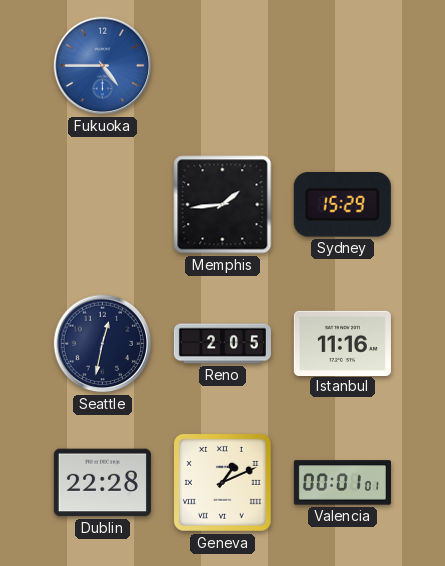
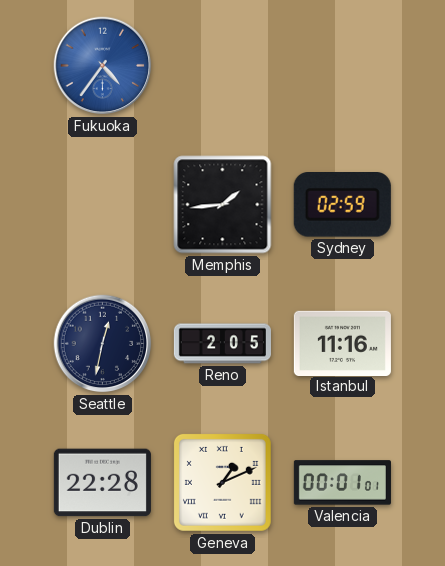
Fukuoka: 4:45 -> 4:36 (103, 66)
Sydney: 15:29 -> 02:59 (342, 205)
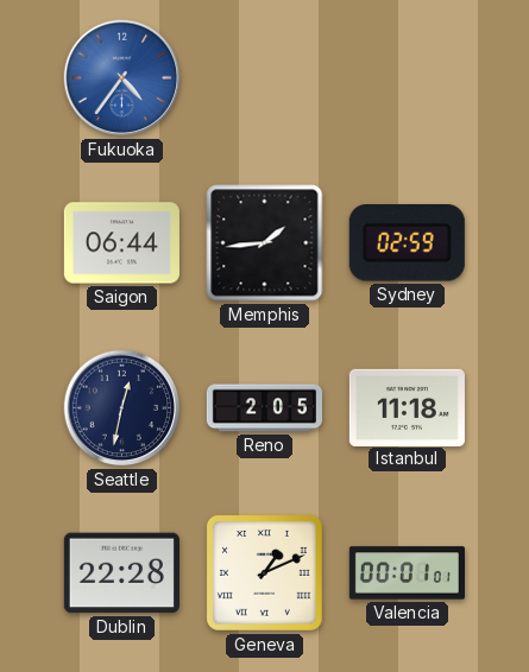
Saigon: none -> 06:44 (121, 243)
Istanbul: 11:16 -> 11:18 (407, 407)
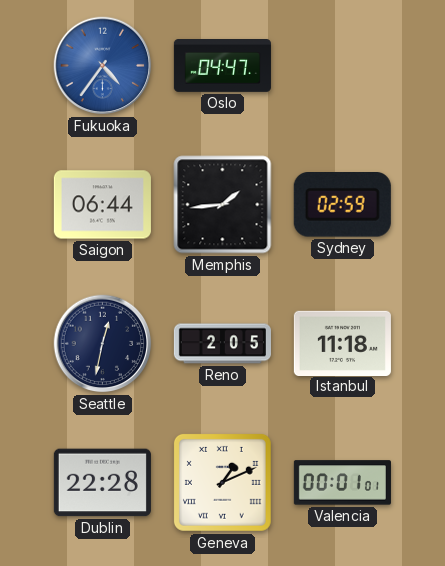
Oslo: none -> 04:47 (222, 66)
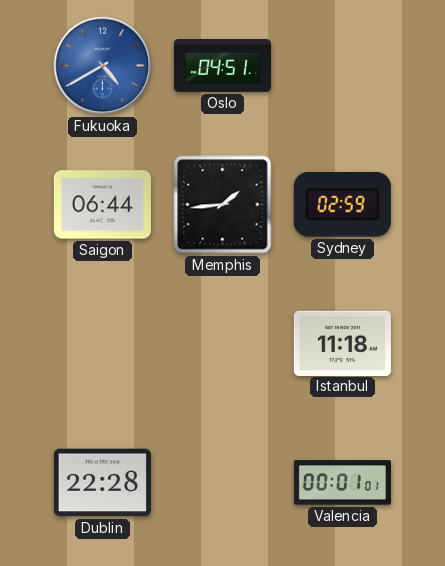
Fukuoka: 4:36 -> 4:40 (103, 66)
Oslo: 04:47 -> 04:51 (222, 66)
Seattle: 12:32 -> none (103, 344)
Reno: 2:05 -> none (222, 344)
Geneva: 1:11 -> none (222, 482)
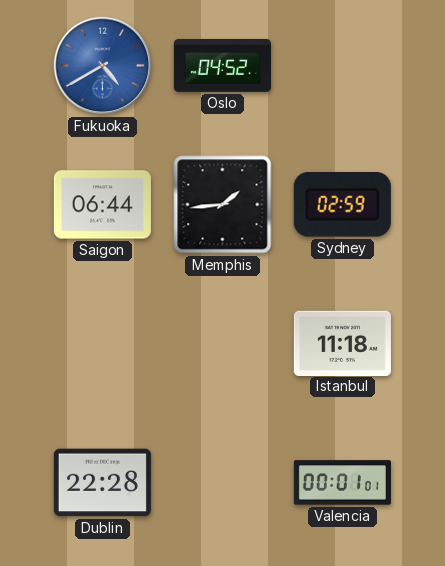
Oslo: 04:51 -> 04:52 (222, 66)
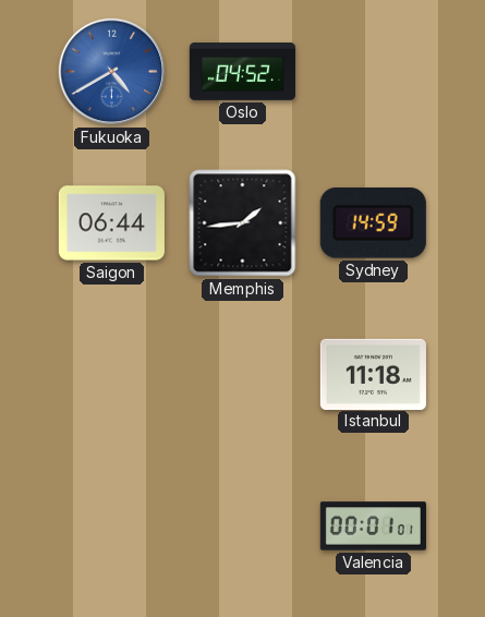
Sydney: 02:59 -> 14:59 (373, 223)
Dublin: 22:28 -> none (102, 483)
